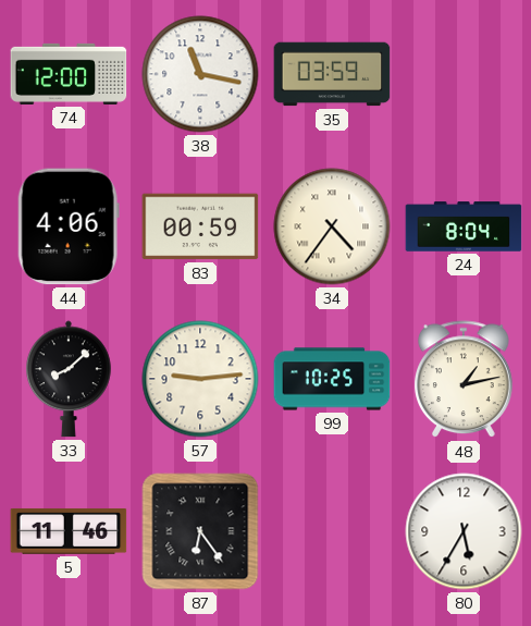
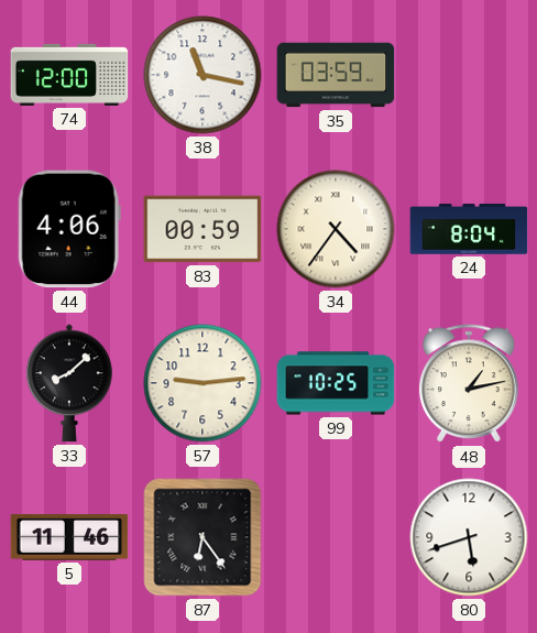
80: 5:35 -> 5:42 (469, 537)
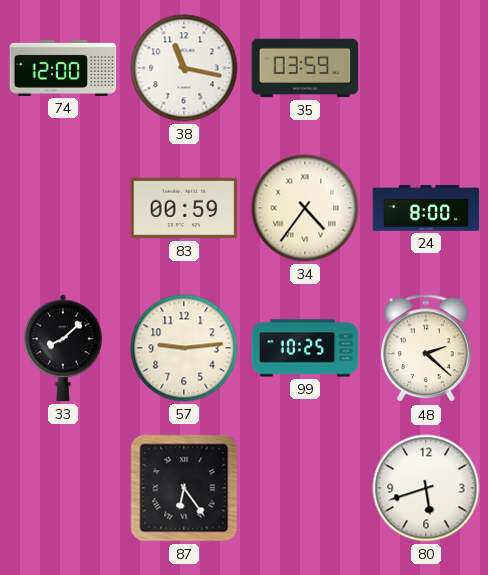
44: 4:06 -> none (69, 229)
24: 8:04 -> 8:00 (426, 208)
48: 1:13 -> 2:22 (427, 349)
5: 11:46 -> none (69, 537)
